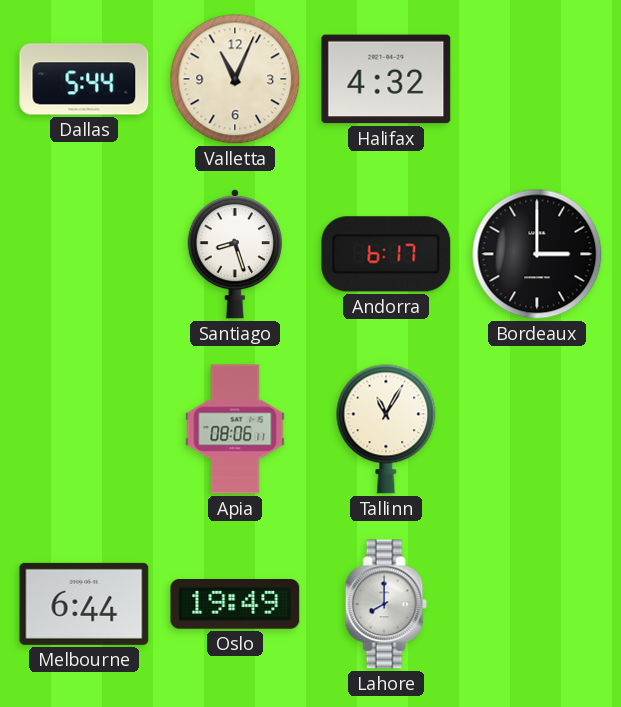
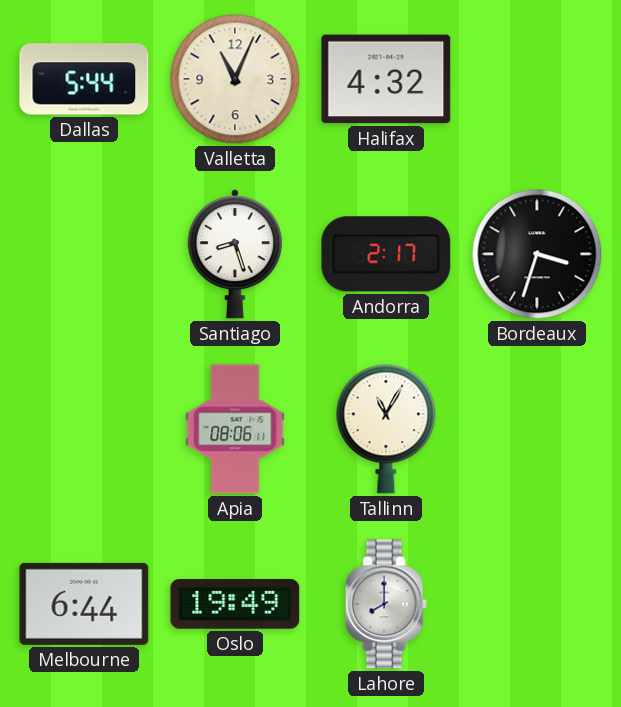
Andorra: 6:17 -> 2:17 (386, 254)
Bordeaux: 3:00 -> 3:33 (537, 254)
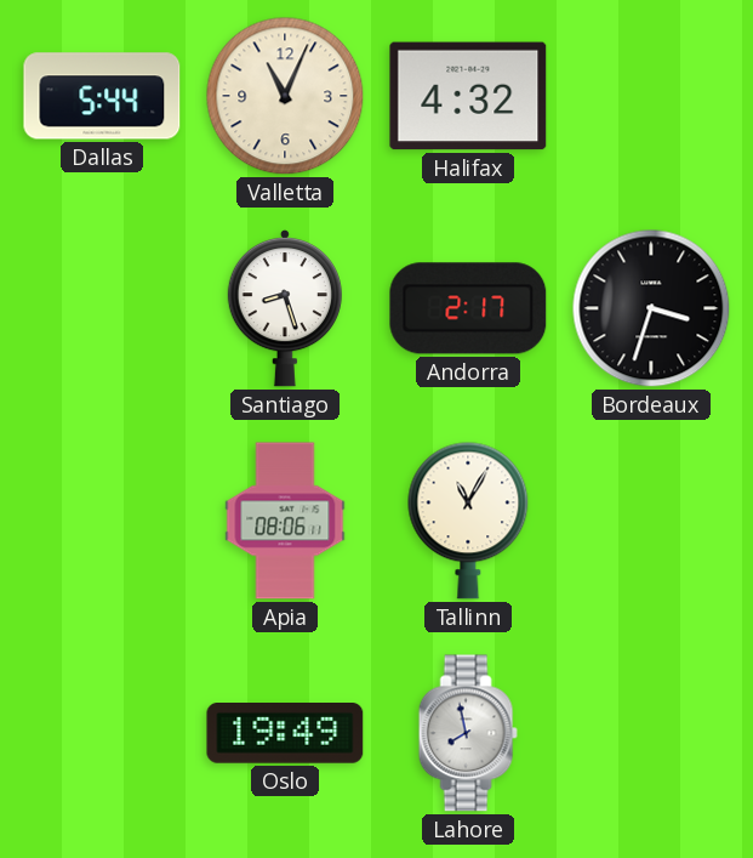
Melbourne: 6:44 -> none (84, 604)
Lahore: 8:00 -> 7:58 (468, 733)
